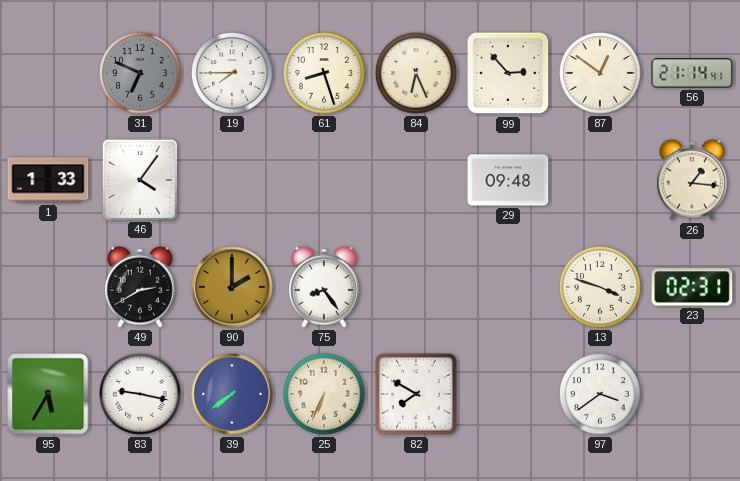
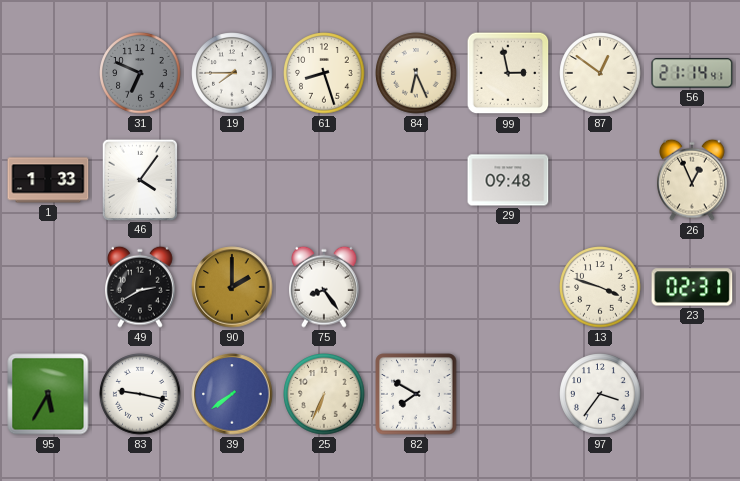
99: 2:53 -> 2:58 (508, 73)
26: 1:16 -> 12:56 (693, 180)
97: 3:39 -> 3:36 (600, 394)
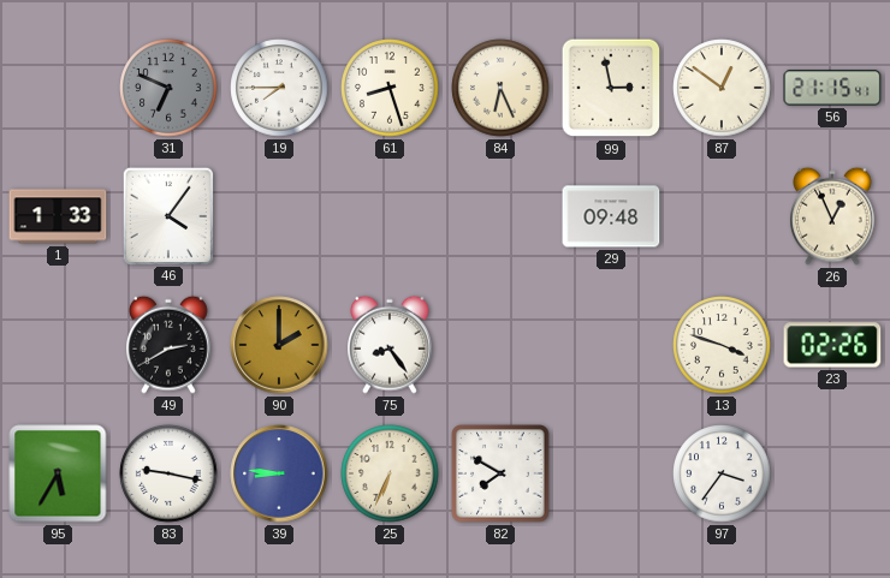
56: 21:14 -> 21:15 (832, 88)
23: 02:31 -> 02:26 (832, 345)
39: 7:39 -> 8:46 (279, 473)
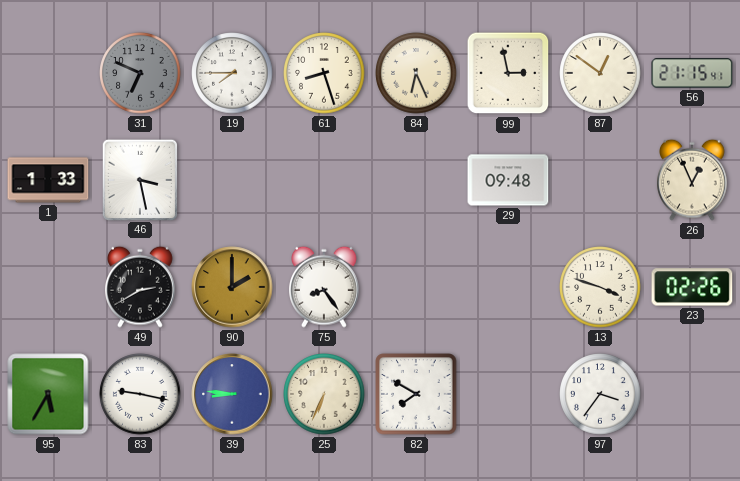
46: 4:06 -> 3:28 (139, 179)
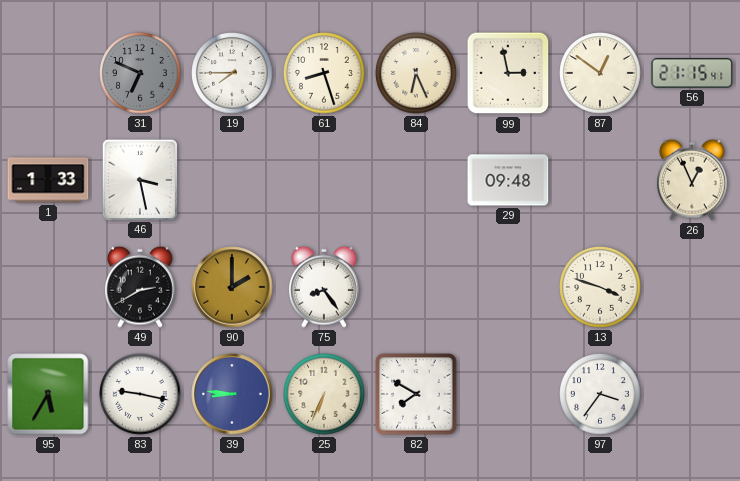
23: 02:26 -> none (692, 287)
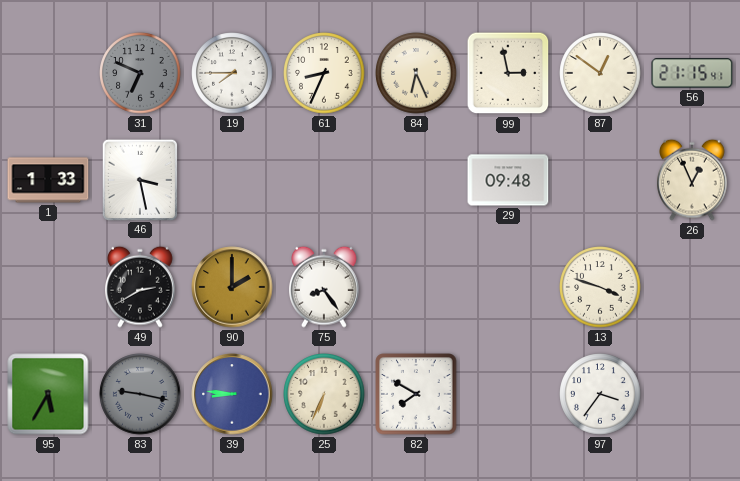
61: 8:27 -> 8:34 (324, 73)
83 dial: white -> grey (140, 394)
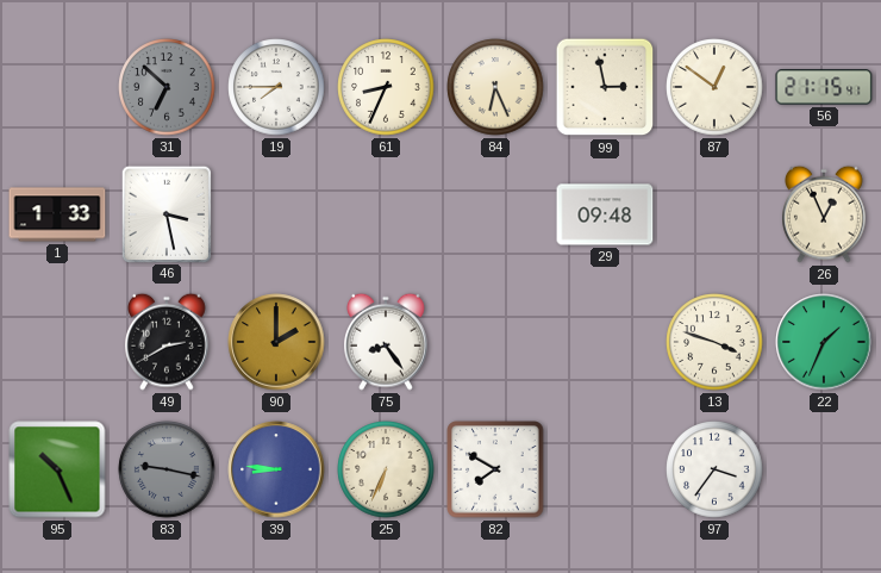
31: 6:49 -> 6:52 (167, 87)
22: none -> 1:34 (824, 342)
95: 5:35 -> 10:26 (57, 469)
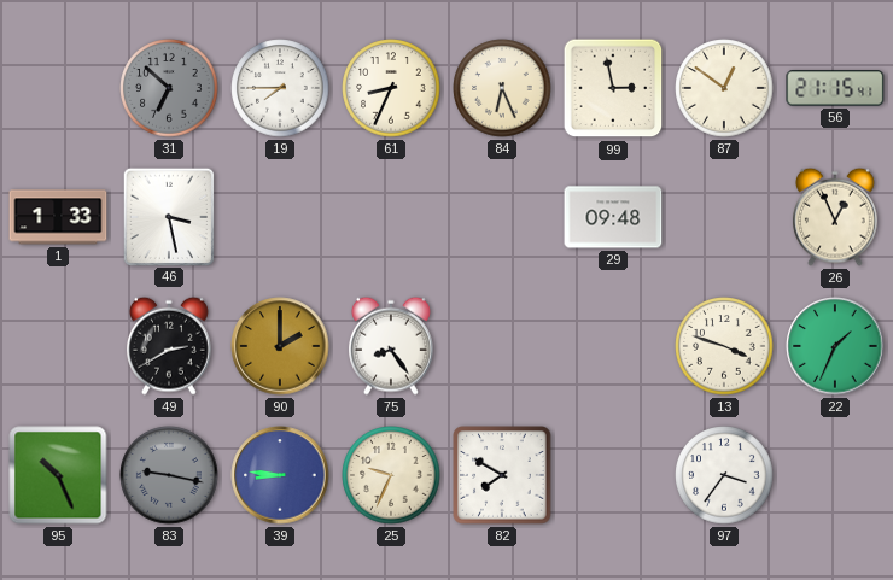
25: 6:34 -> 9:34 (391, 475)
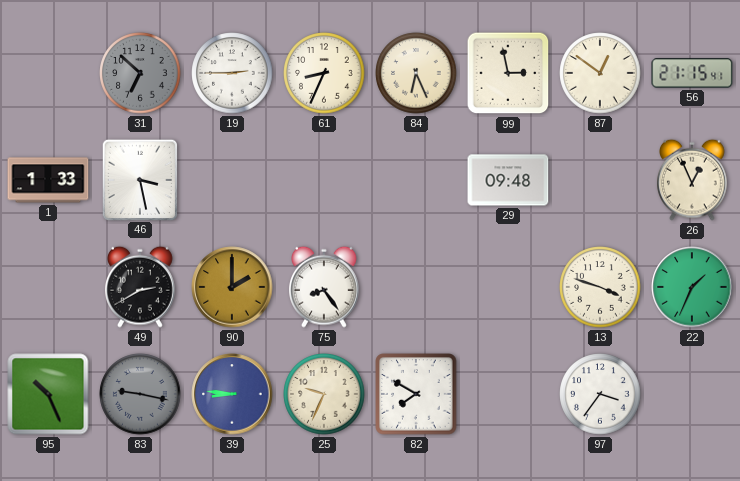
19: 7:45 -> 2:45 (232, 73)
